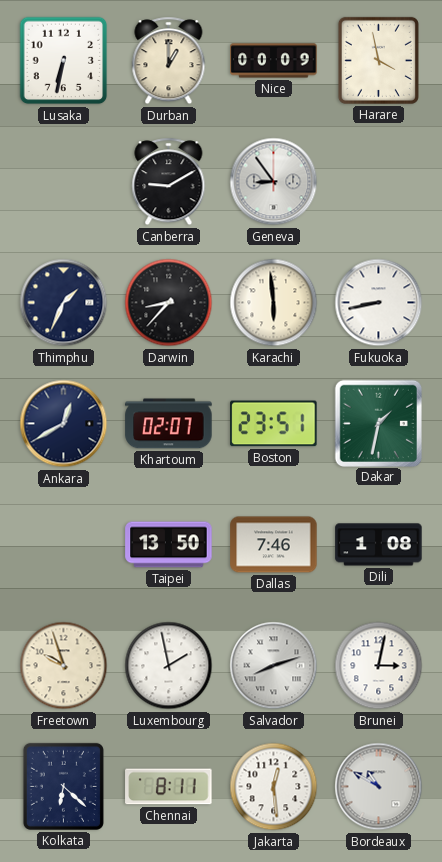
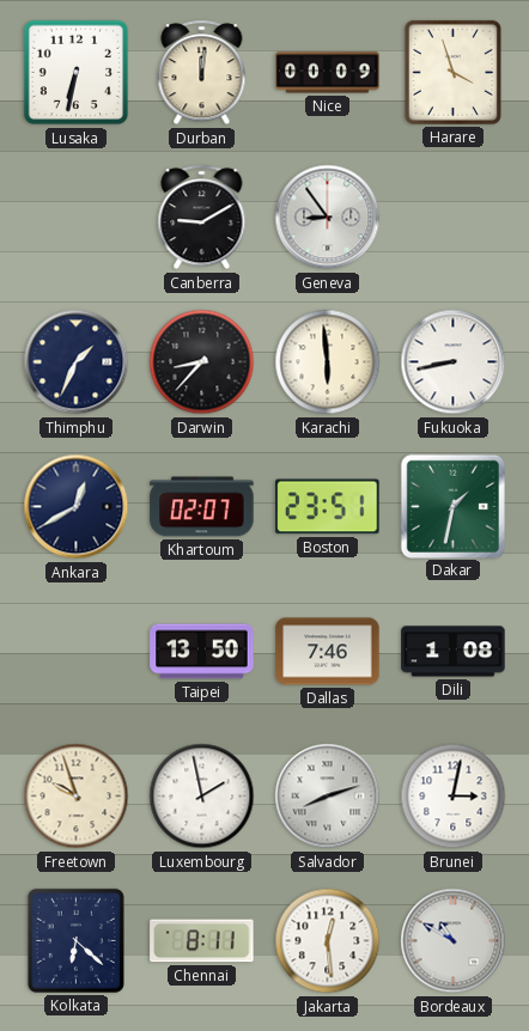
Durban: 1:00 -> 12:01 (202, 73)
Harare: 3:58 -> 3:57 (452, 72)
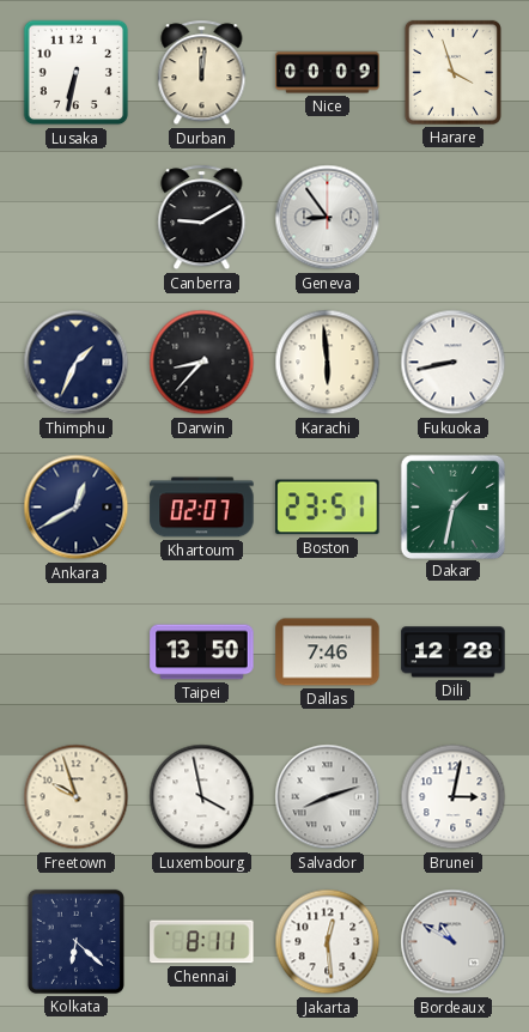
Dili: 1:08 -> 12:28 (454, 652)
Luxembourg: 1:58 -> 3:58 (202, 797)
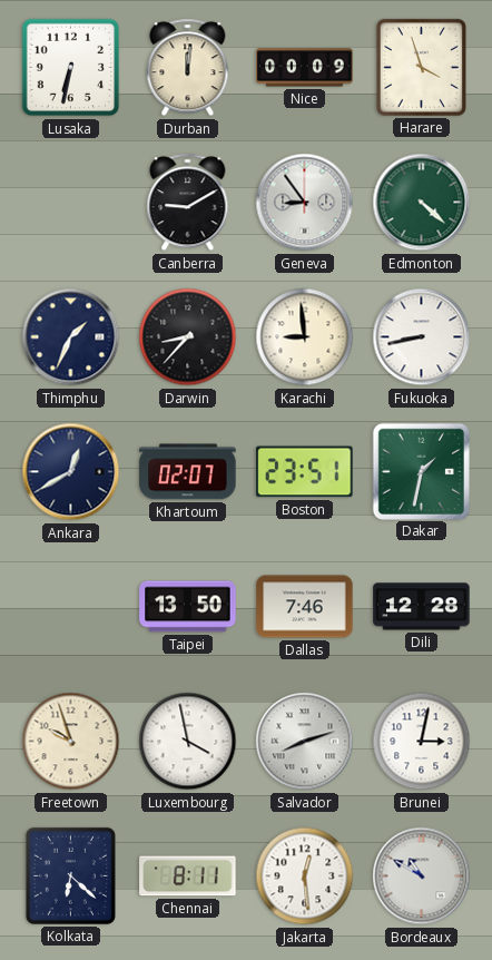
Edmonton: none -> 4:22 (422, 203)
Karachi: 5:59 -> 8:59 (305, 337)
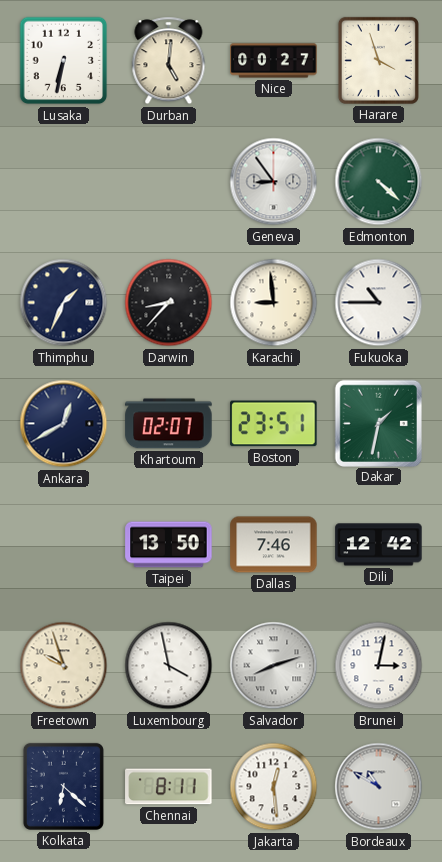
Durban: 12:01 -> 5:01 (169, 61)
Nice: 00:09 -> 00:27 (274, 61)
Canberra: 9:10 -> none (188, 203)
Fukuoka: 8:43 -> 10:45 (379, 303)
Dili: 12:28 -> 12:42 (379, 545)
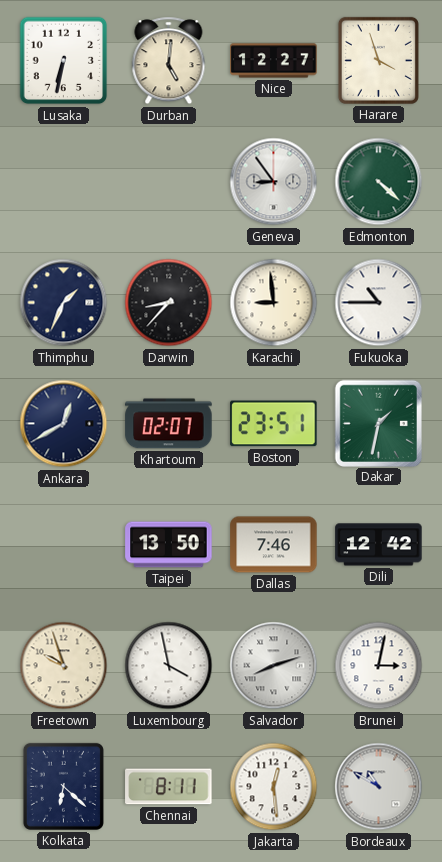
Nice: 00:27 -> 12:27 (274, 61)
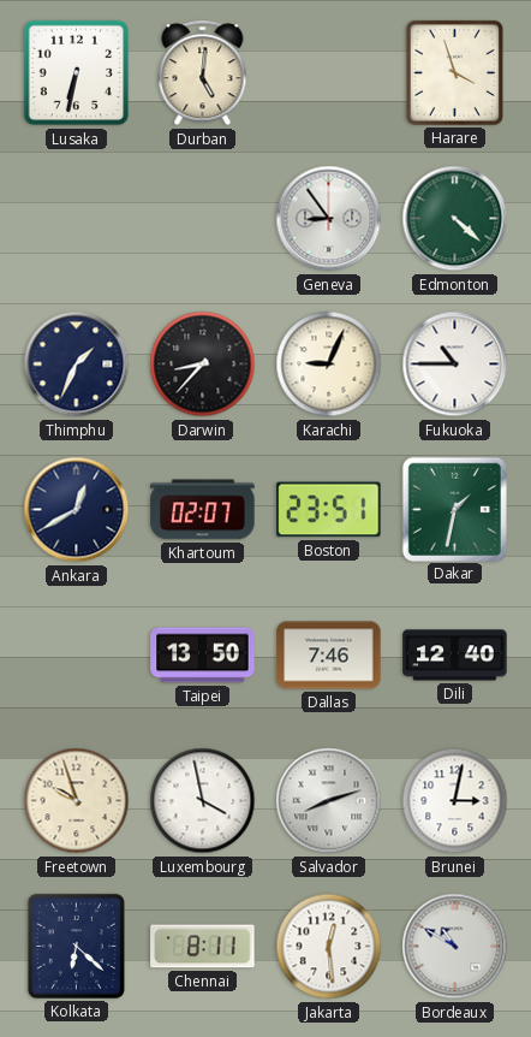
Nice: 12:27 -> none (274, 61)
Karachi: 8:59 -> 9:04 (329, 365)
Dili: 12:42 -> 12:40 (455, 656)
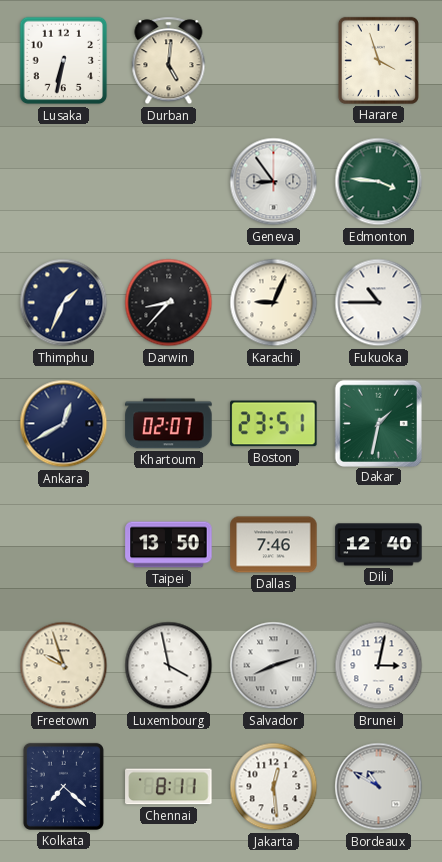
Edmonton: 4:22 -> 3:46 (379, 182)
Kolkata: 6:22 -> 7:22 (63, 786)
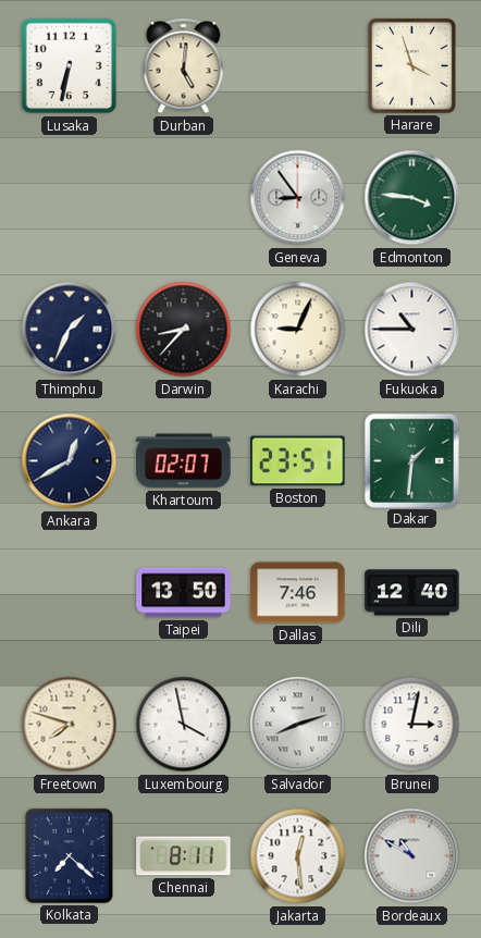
Dakar: 1:32 -> 1:31 (411, 460)
Freetown: 9:57 -> 7:48 (70, 725)
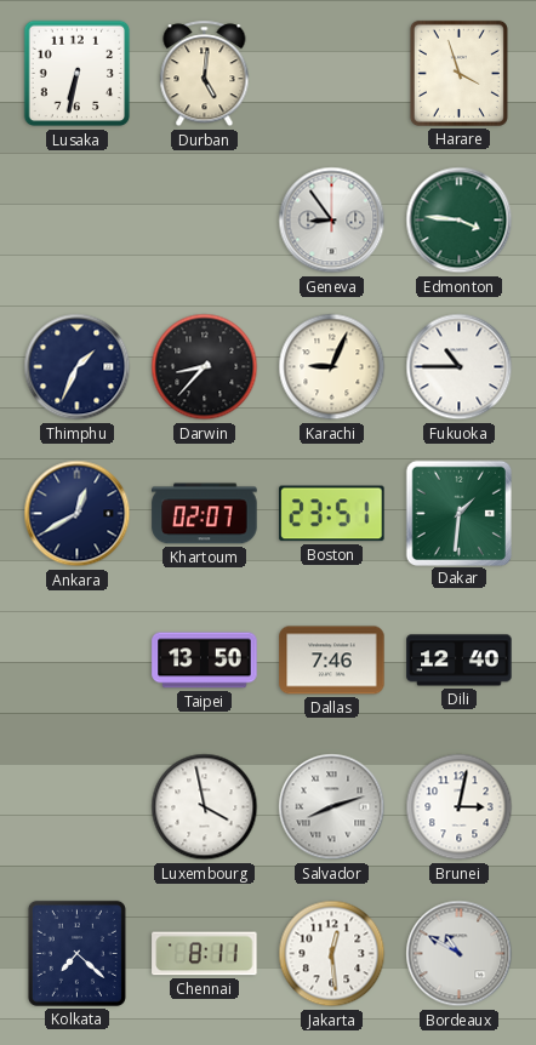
Freetown: 7:48 -> none (70, 725)
